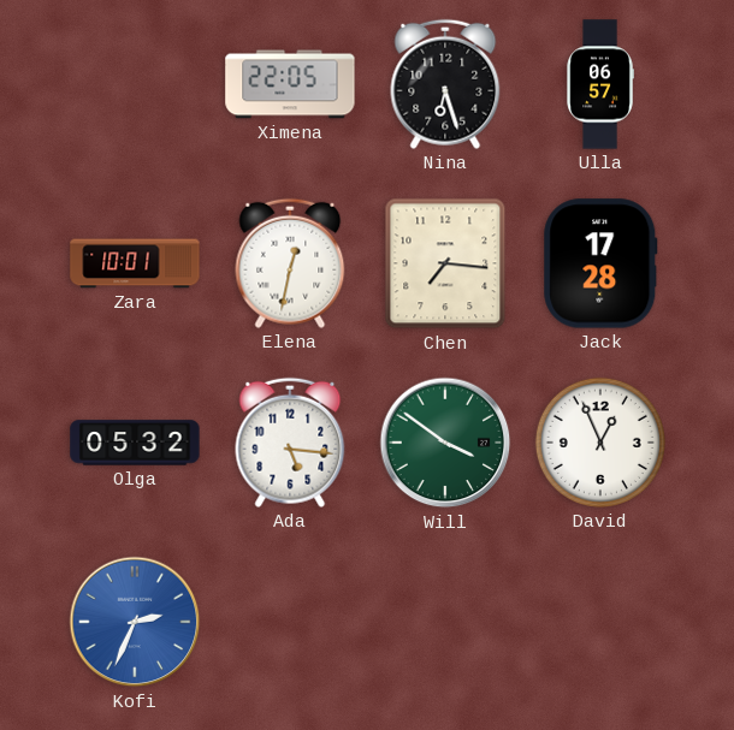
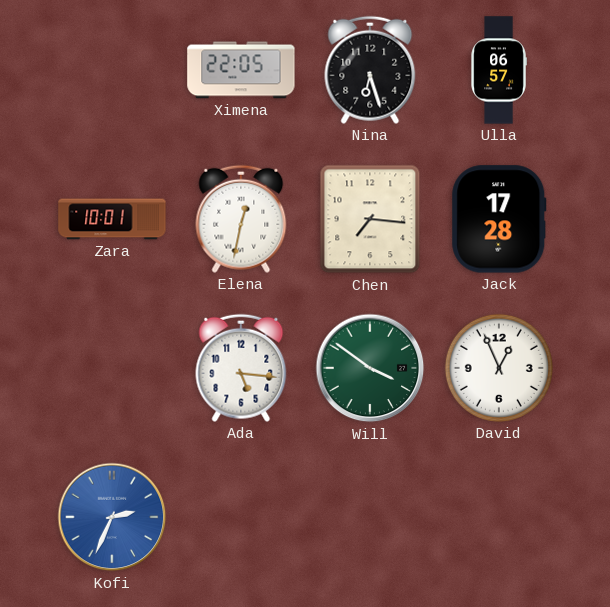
Olga: 05:32 -> none (135, 443)
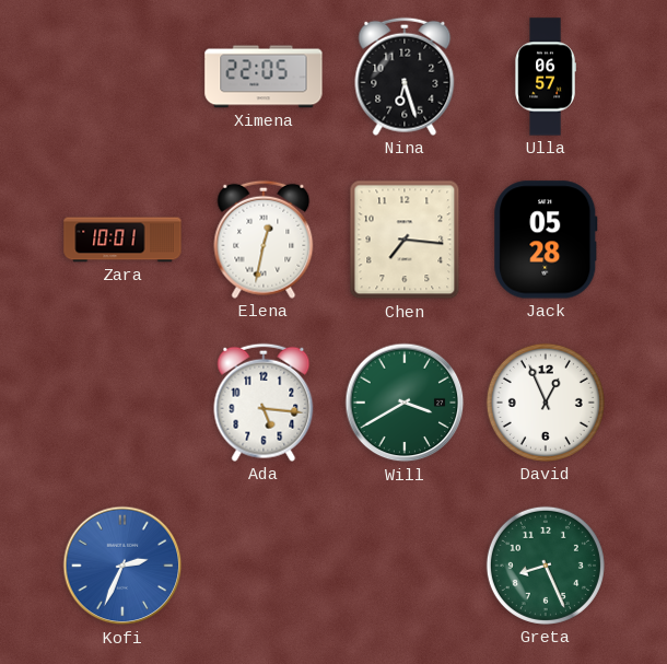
Jack: 17:28 -> 05:28 (546, 240)
Will: 3:51 -> 3:40 (405, 403)
Greta: none -> 8:26 (546, 566)
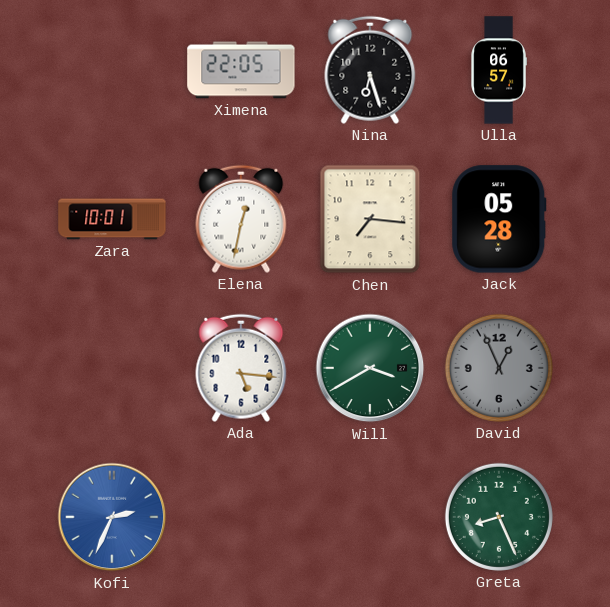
David dial: white -> grey (499, 368)
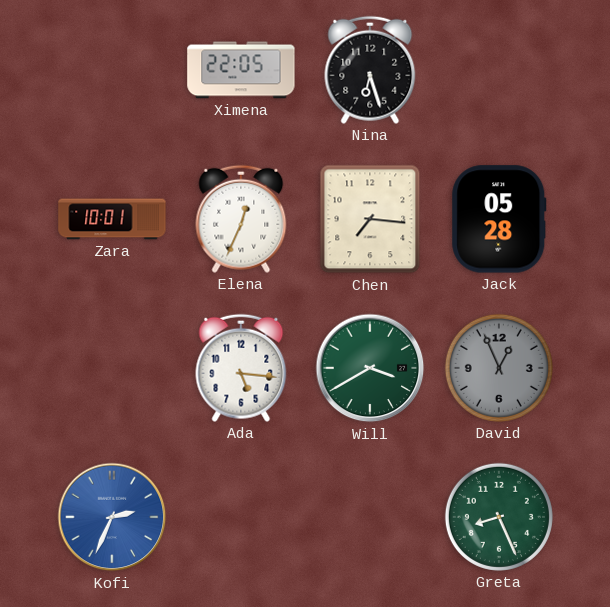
Ulla: 06:57 -> none (499, 70)
Elena: 12:32 -> 12:34 (241, 219)
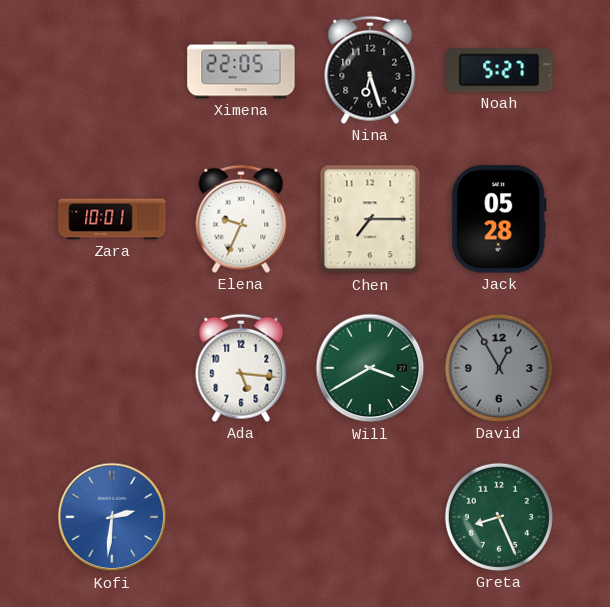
Noah: none -> 5:27 (499, 70)
Elena: 12:34 -> 9:34 (241, 219)
Chen: 7:16 -> 7:15 (370, 219)
David: 12:56 -> 12:55 (499, 368)
Kofi: 2:34 -> 2:31 (112, 517)
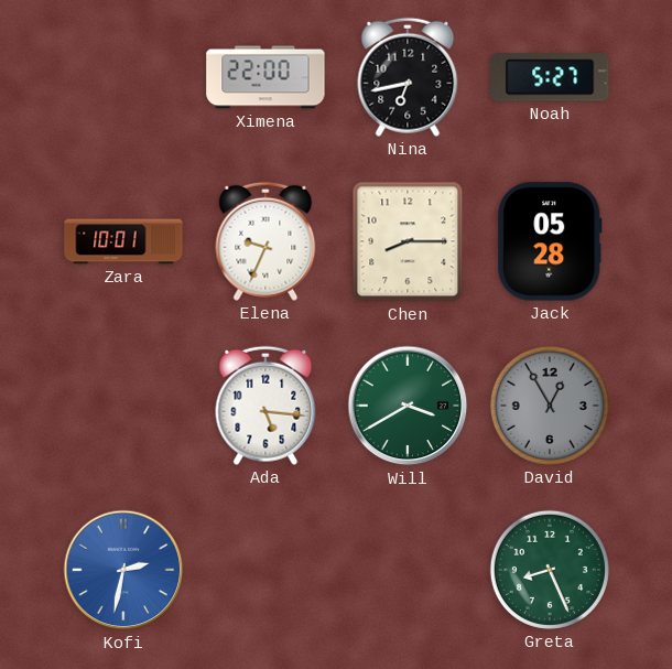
Ximena: 22:05 -> 22:00 (265, 77)
Nina: 6:27 -> 6:43 (408, 77)
Chen: 7:15 -> 8:15 (408, 241)
Kofi: 2:31 -> 2:32 (123, 570)
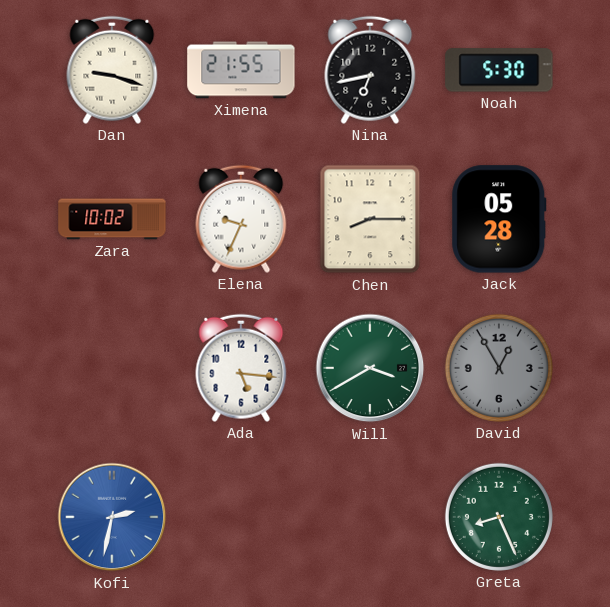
Dan: none -> 9:18 (112, 70)
Ximena: 22:00 -> 21:55 (241, 70)
Noah: 5:27 -> 5:30 (499, 70)
Zara: 10:01 -> 10:02 (112, 219)
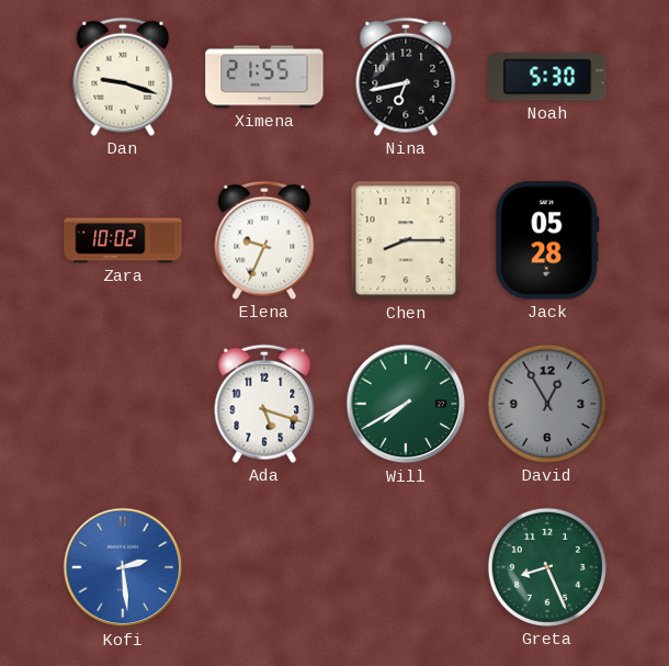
Ada: 5:16 -> 5:18 (264, 404)
Will: 3:40 -> 7:40 (406, 404)
Kofi: 2:32 -> 2:29 (123, 567)
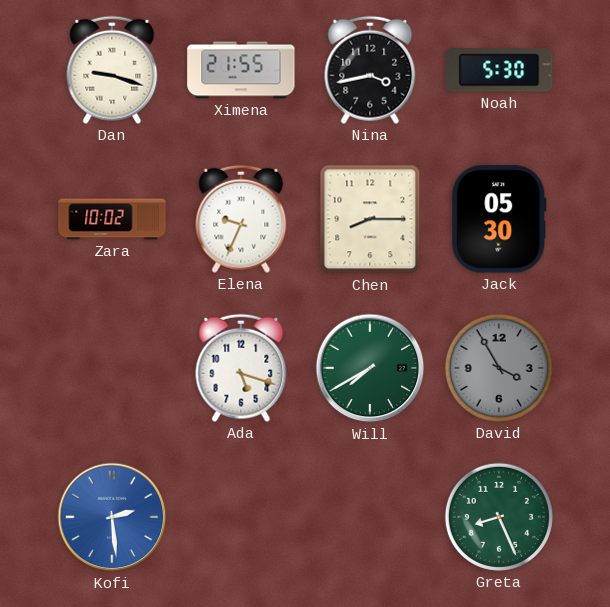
Nina: 6:43 -> 3:43 (370, 70)
Jack: 05:28 -> 05:30 (499, 219)
David: 12:55 -> 3:55 (499, 368)
